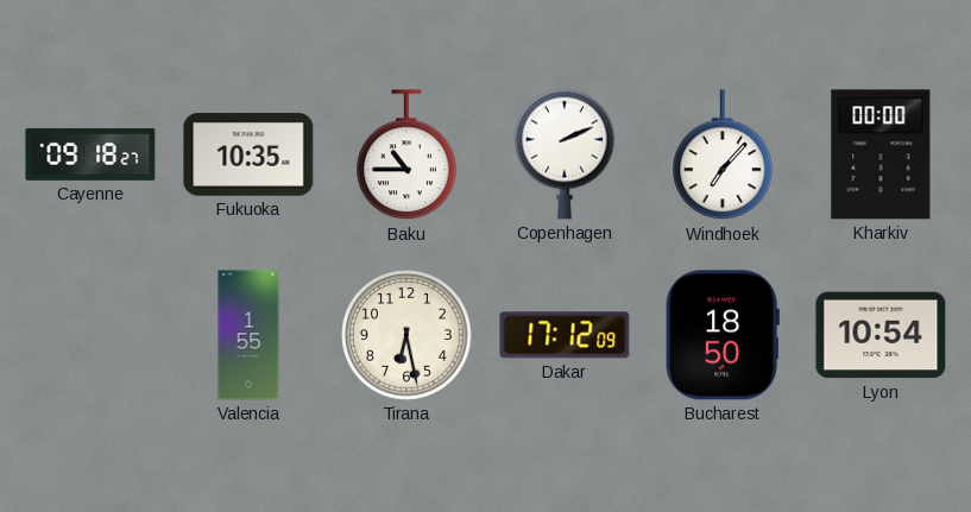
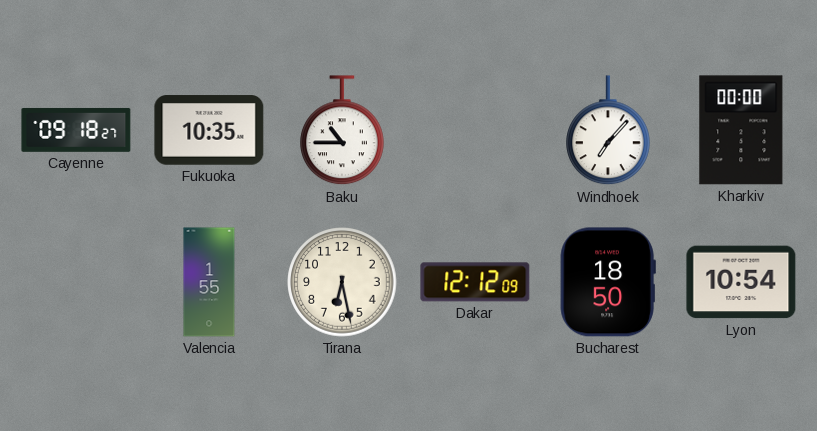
Copenhagen: 2:11 -> none (566, 154)
Dakar: 17:12 -> 12:12 (475, 282)
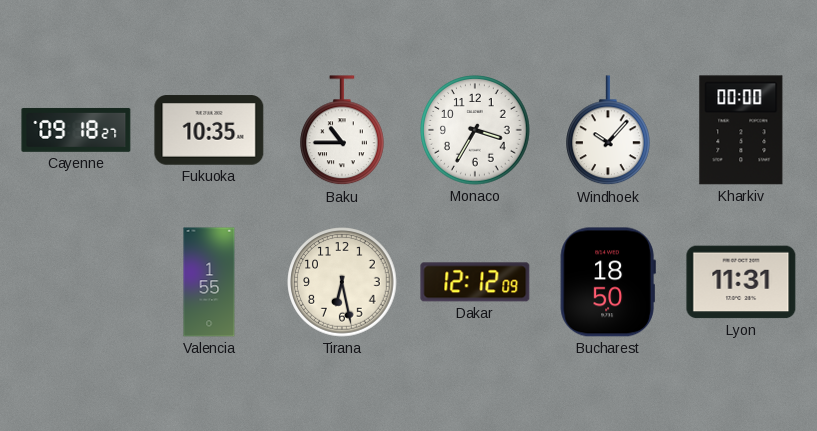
Monaco: none -> 3:35 (475, 130)
Windhoek: 7:07 -> 10:07 (609, 131)
Lyon: 10:54 -> 11:31 (741, 282)
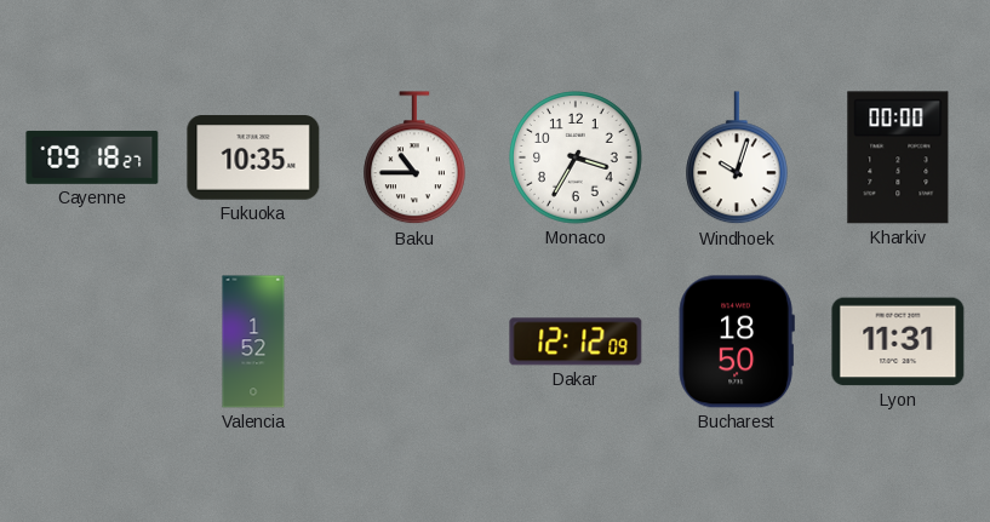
Windhoek: 10:07 -> 10:03 (738, 159)
Valencia: 1:55 -> 1:52 (253, 342)
Tirana: 6:28 -> none (342, 282)
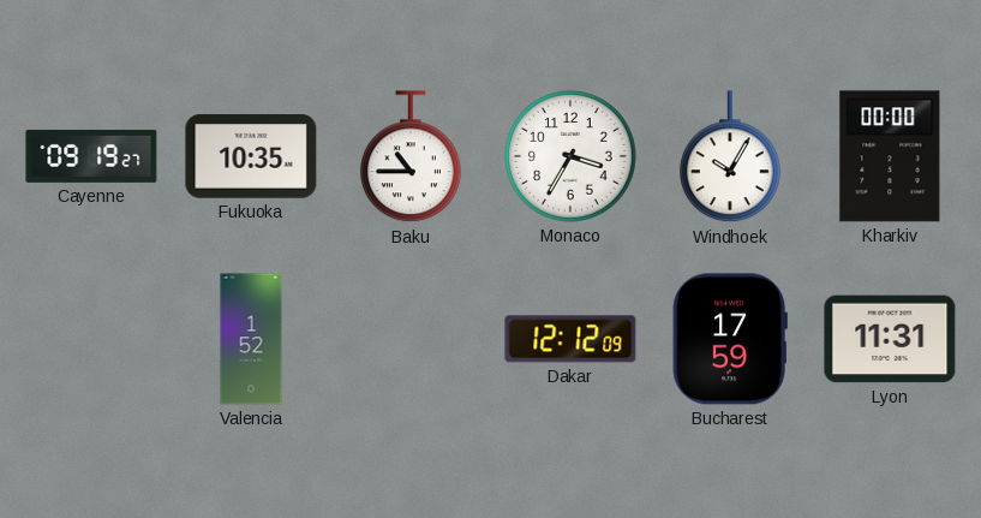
Cayenne: 09:18 -> 09:19 (91, 156)
Windhoek: 10:03 -> 10:05 (731, 157)
Bucharest: 18:50 -> 17:59 (730, 339)
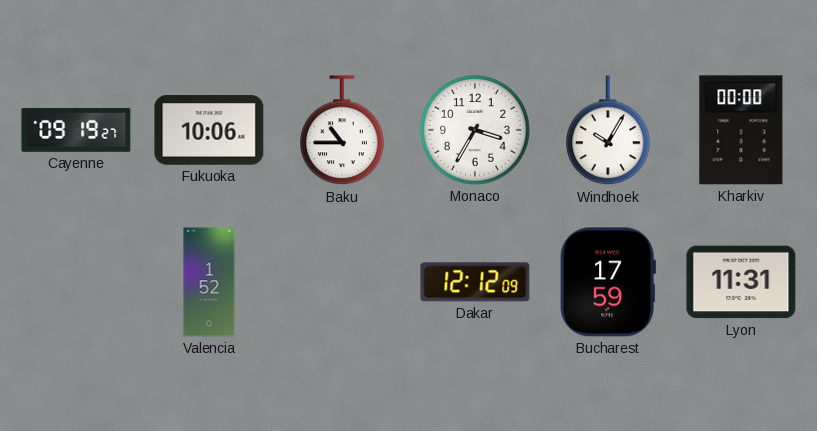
Fukuoka: 10:35 -> 10:06 (209, 130)
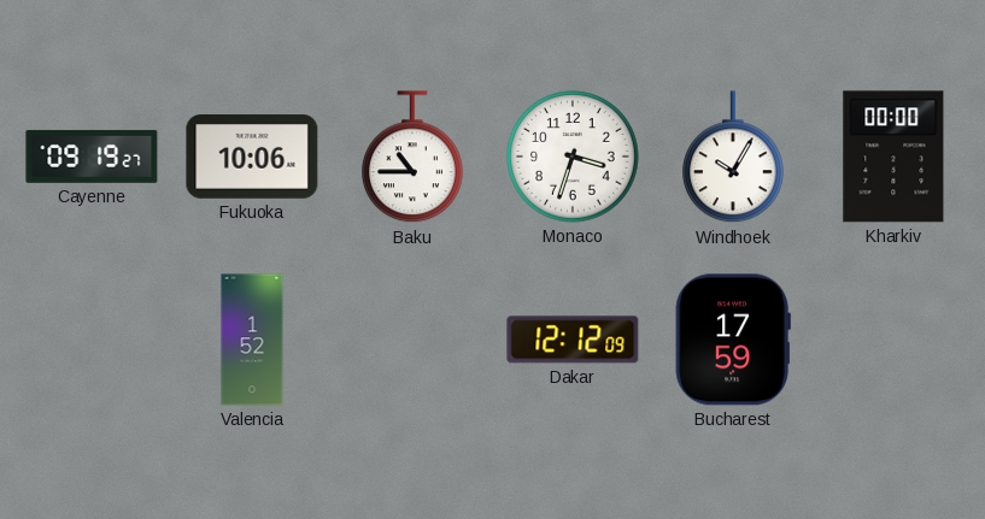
Monaco: 3:35 -> 3:33 (573, 157)
Lyon: 11:31 -> none (741, 282)
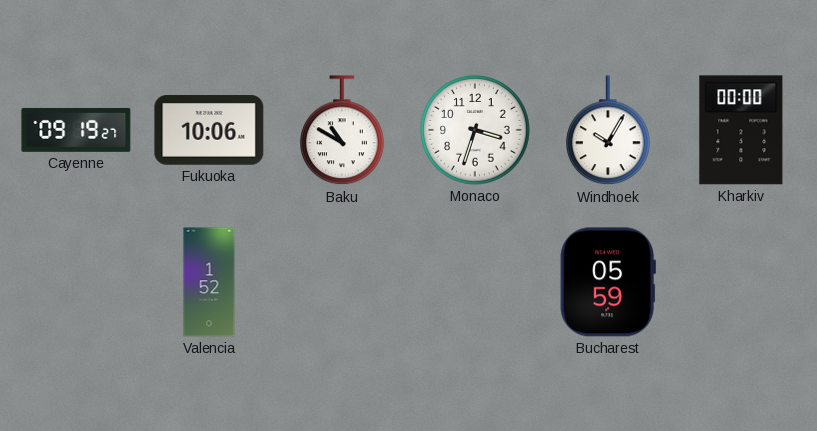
Baku: 10:45 -> 10:50 (343, 131)
Dakar: 12:12 -> none (573, 340)
Bucharest: 17:59 -> 05:59 (608, 282)
